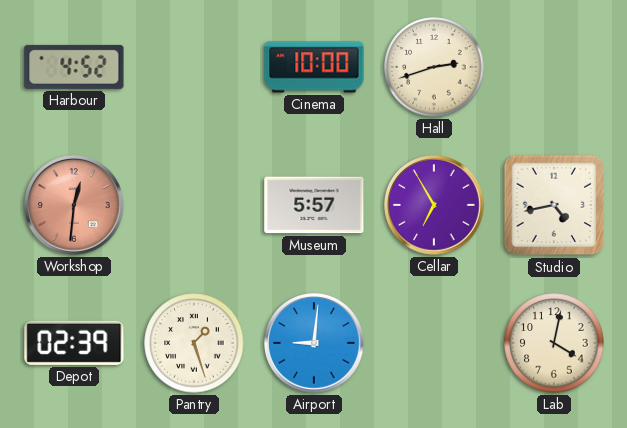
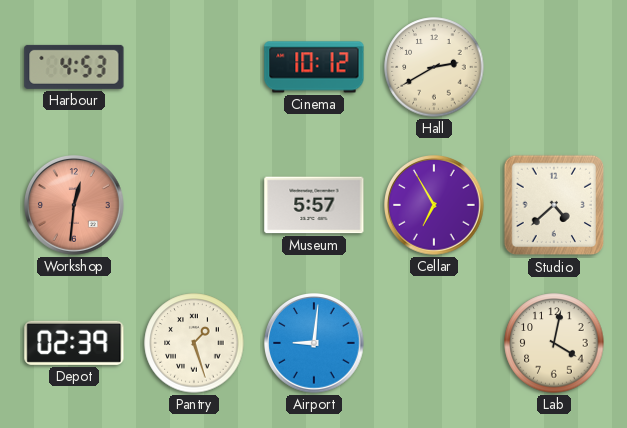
Harbour: 4:52 -> 4:53 (74, 67)
Cinema: 10:00 -> 10:12 (314, 67)
Hall: 2:42 -> 2:40 (434, 67)
Studio: 4:43 -> 4:38 (554, 205)
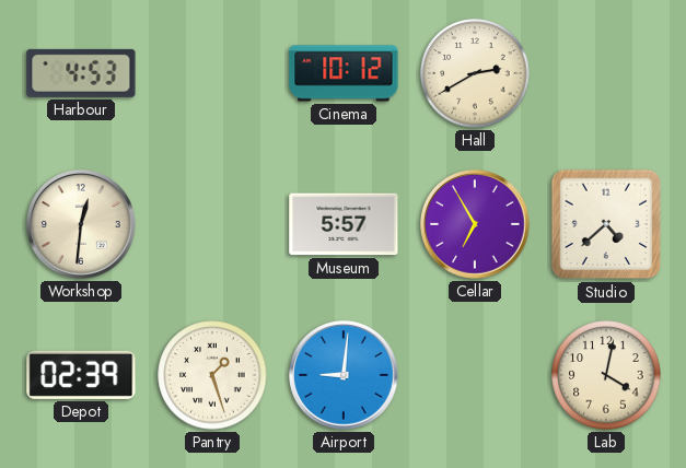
Workshop dial: salmon -> cream (81, 224)
